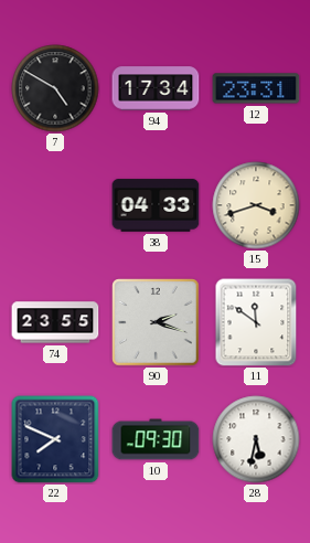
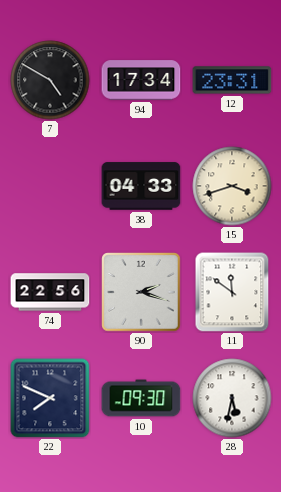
74: 23:55 -> 22:56 (50, 292)
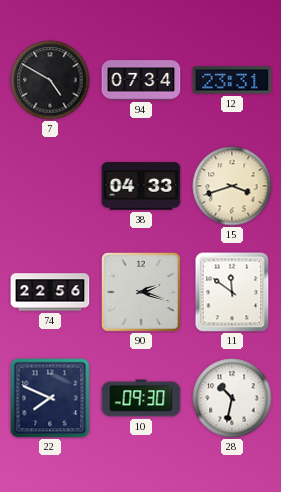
94: 17:34 -> 07:34 (141, 80)
28: 5:32 -> 10:32 (232, 398)
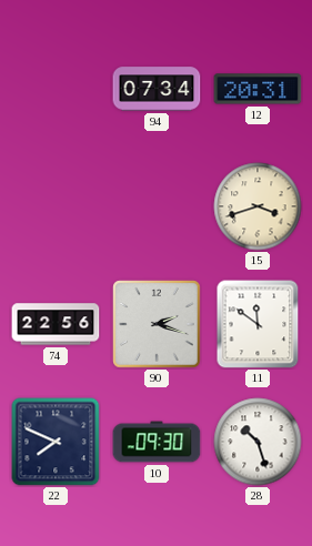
7: 4:50 -> none (50, 80)
12: 23:31 -> 20:31 (258, 89)
38: 04:33 -> none (141, 186)
28: 10:32 -> 10:27 (258, 442)
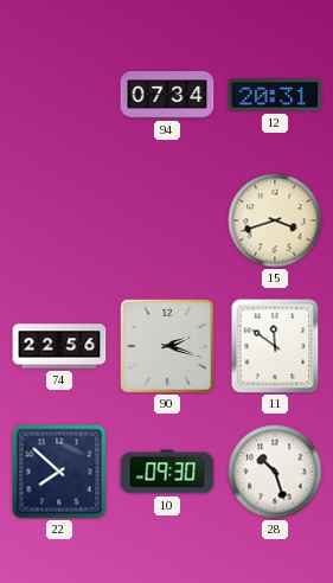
22: 7:49 -> 7:52 (59, 472)
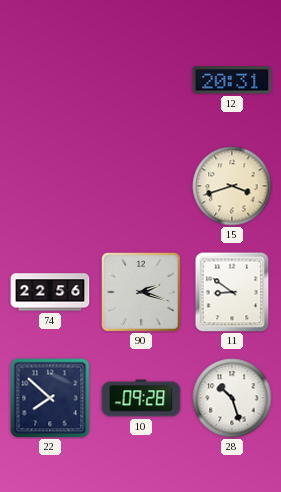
94: 07:34 -> none (167, 95)
11: 11:51 -> 8:51 (232, 292)
10: 09:30 -> 09:28 (141, 398)
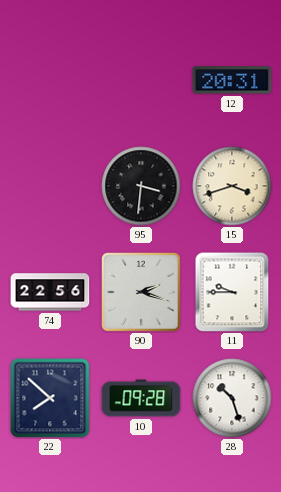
95: none -> 3:31 (141, 186)
11: 8:51 -> 9:45 (232, 292)
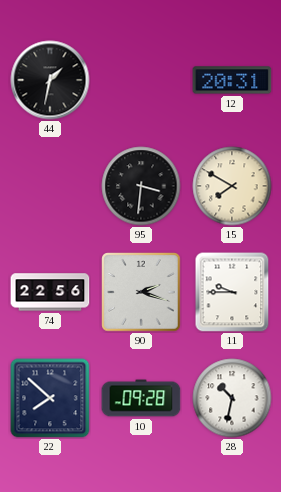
44: none -> 1:32 (50, 80)
15: 3:42 -> 7:50 (232, 186)
28: 10:27 -> 10:32 (232, 398)
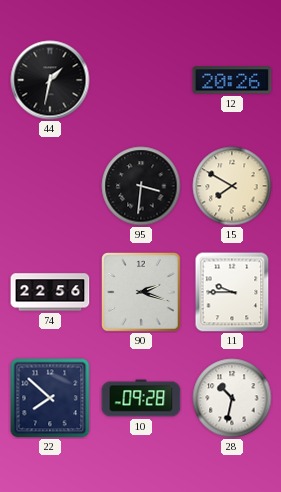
12: 20:31 -> 20:26 (232, 80)
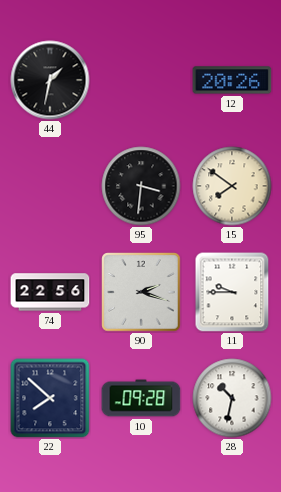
15: 7:50 -> 7:51 (232, 186)
